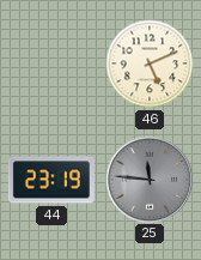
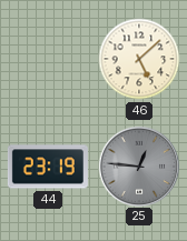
46: 5:11 -> 5:08 (139, 59)
25: 11:46 -> 12:46 (138, 165)
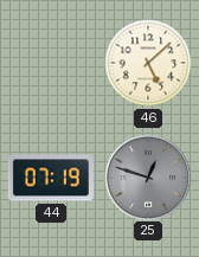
44: 23:19 -> 07:19 (51, 178)
25: 12:46 -> 12:48 (147, 176)
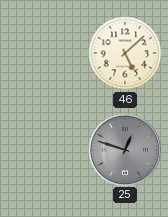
44: 07:19 -> none (51, 178)
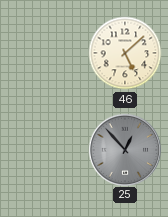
25: 12:48 -> 12:53 (124, 149)
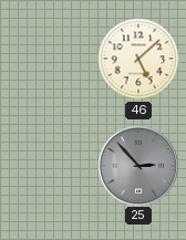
25: 12:53 -> 2:53 (137, 165)
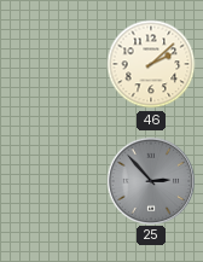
46: 5:08 -> 2:08 (151, 64)
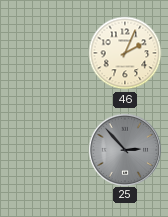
46: 2:08 -> 2:04 (125, 53)
